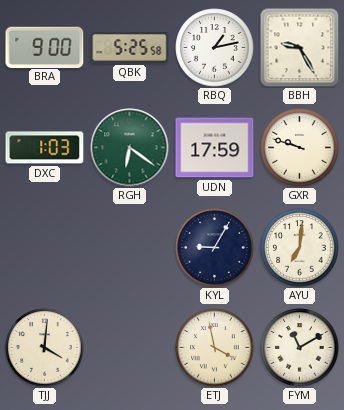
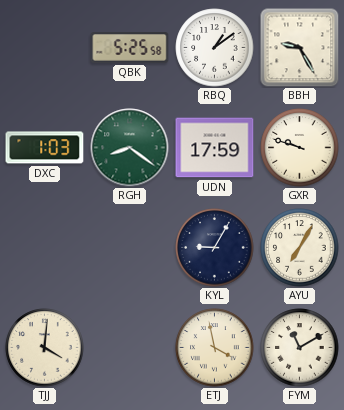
BRA: 9:00 -> none (45, 47)
RBQ: 1:13 -> 1:09 (215, 48)
RGH: 6:21 -> 8:21 (130, 148)
AYU: 7:01 -> 7:05 (300, 248)
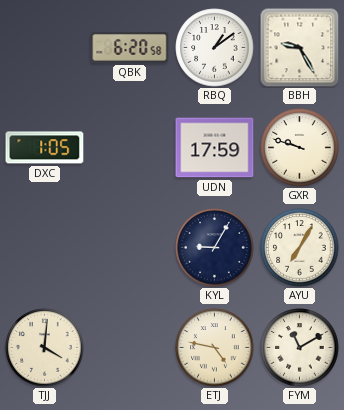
QBK: 5:25 -> 6:20 (130, 48)
DXC: 1:03 -> 1:05 (45, 148)
RGH: 8:21 -> none (130, 148)
ETJ: 3:58 -> 4:47 (215, 348)
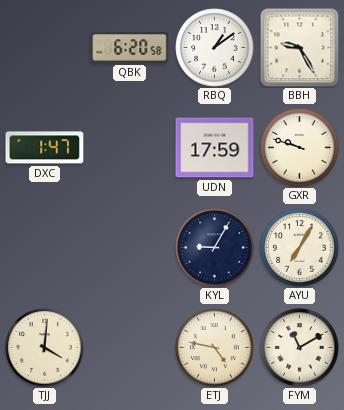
DXC: 1:05 -> 1:47 (45, 148)
